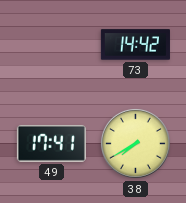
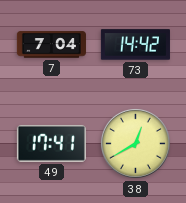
7: none -> 7:04 (51, 45)
38: 7:40 -> 12:40 (135, 143)
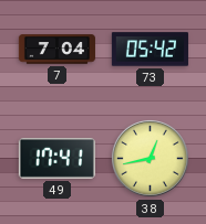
73: 14:42 -> 05:42 (150, 50)
38: 12:40 -> 12:43 (150, 158)
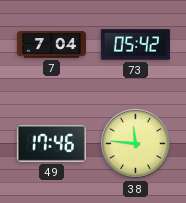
49: 17:41 -> 17:46 (51, 143)
38: 12:43 -> 11:46 (135, 143)
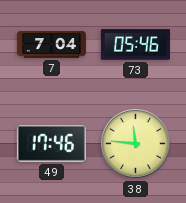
73: 05:42 -> 05:46 (135, 45)
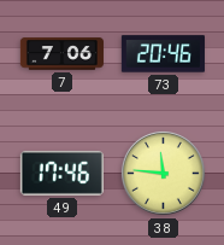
7: 7:04 -> 7:06 (61, 54)
73: 05:46 -> 20:46 (163, 54)
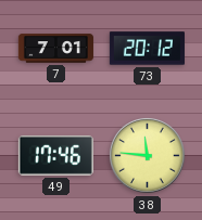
7: 7:06 -> 7:01 (55, 49)
73: 20:46 -> 20:12 (147, 49)
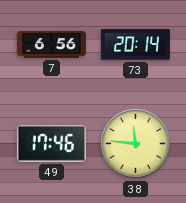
7: 7:01 -> 6:56 (51, 45)
73: 20:12 -> 20:14 (135, 45)
